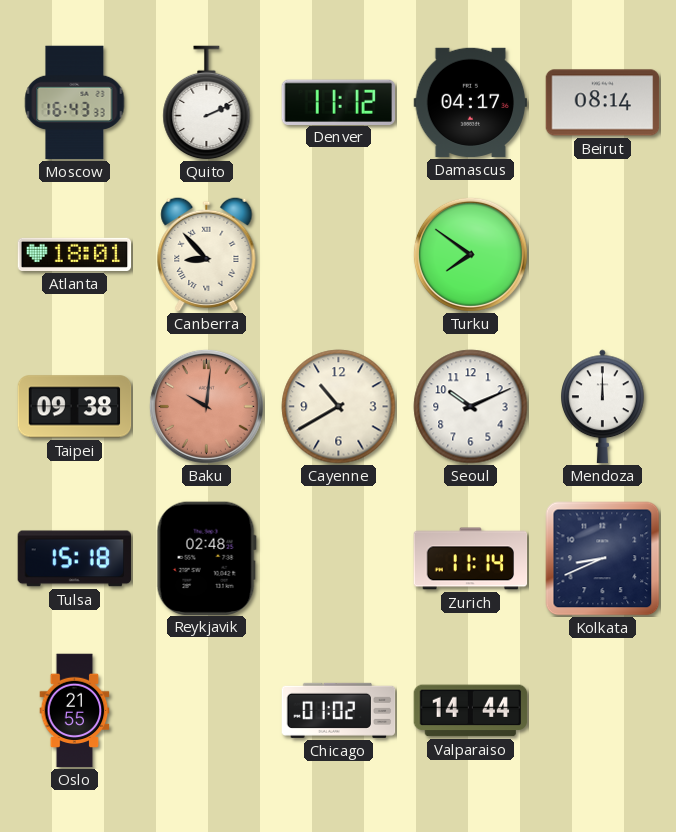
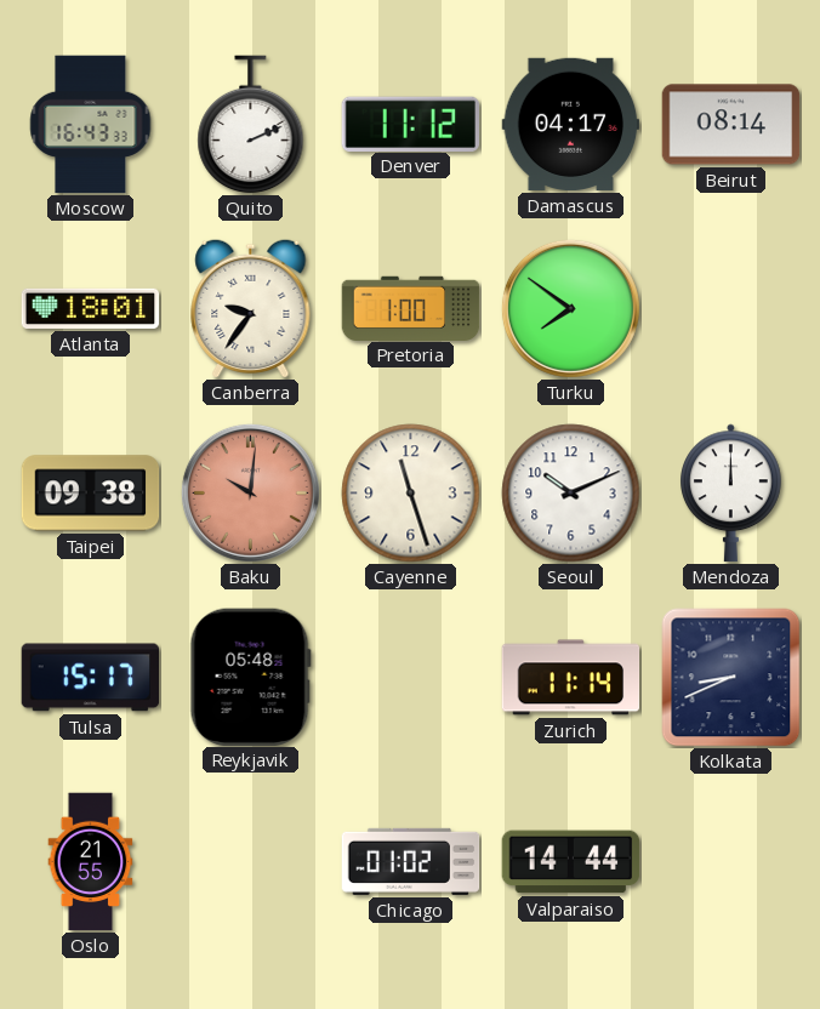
Canberra: 8:53 -> 9:36 (251, 308)
Pretoria: none -> 1:00 (411, 308)
Cayenne: 10:40 -> 11:27 (411, 494)
Tulsa: 15:18 -> 15:17 (91, 678)
Reykjavik: 02:48 -> 05:48 (250, 677)
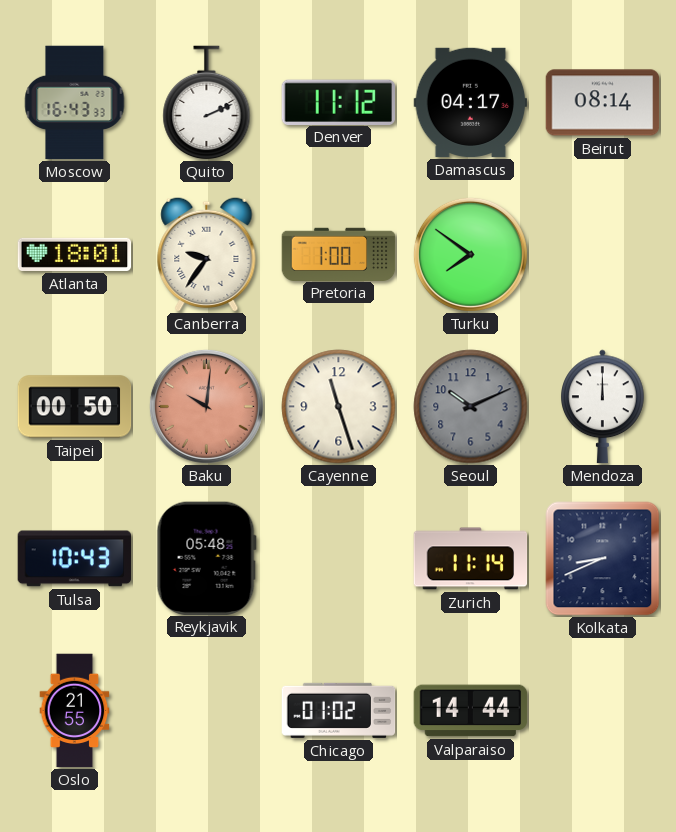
Taipei: 09:38 -> 00:50 (75, 407)
Seoul dial: white -> grey (471, 407)
Tulsa: 15:17 -> 10:43 (75, 559)
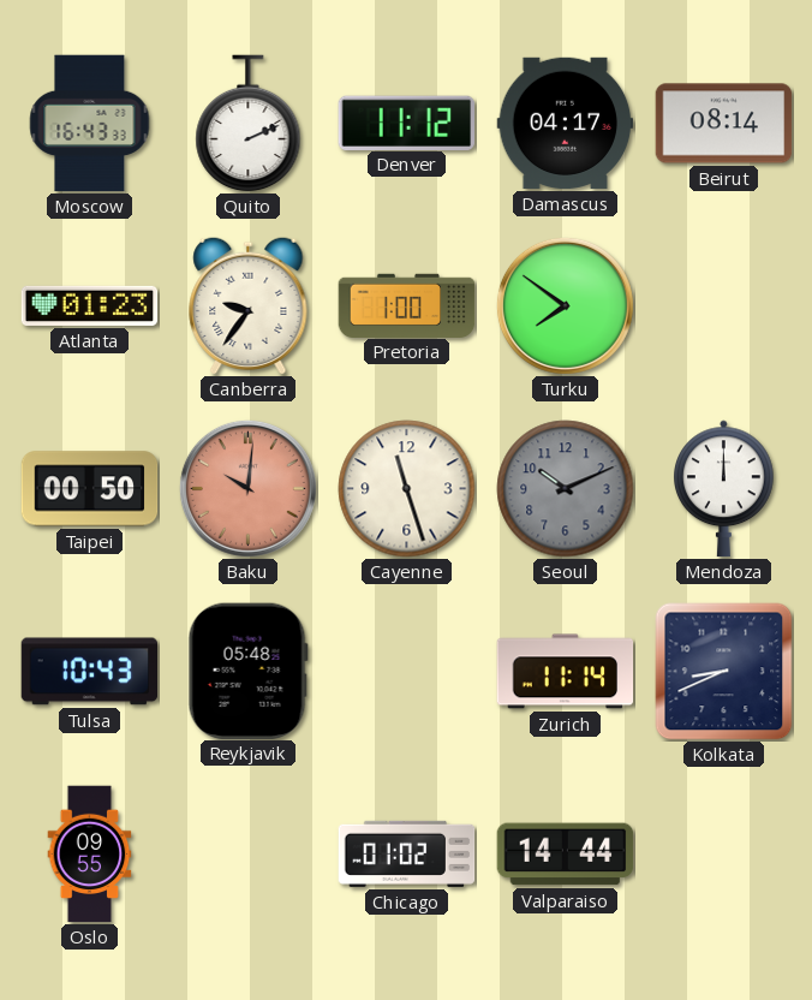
Atlanta: 18:01 -> 01:23 (90, 305)
Oslo: 21:55 -> 09:55 (90, 855)
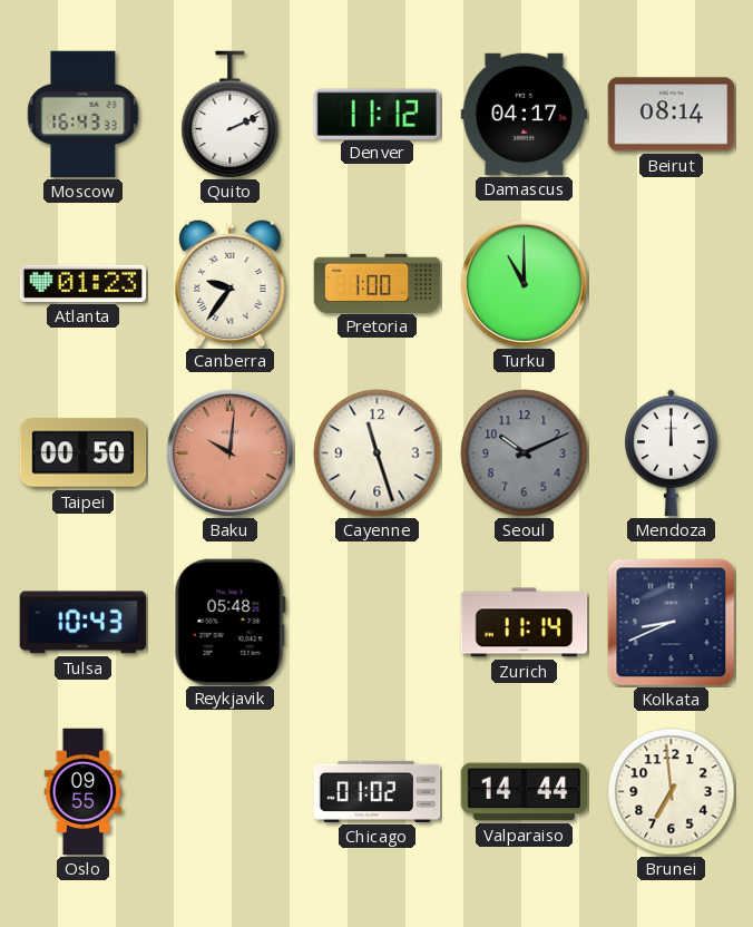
Turku: 7:51 -> 11:00 (524, 283)
Brunei: none -> 6:59 (672, 792)
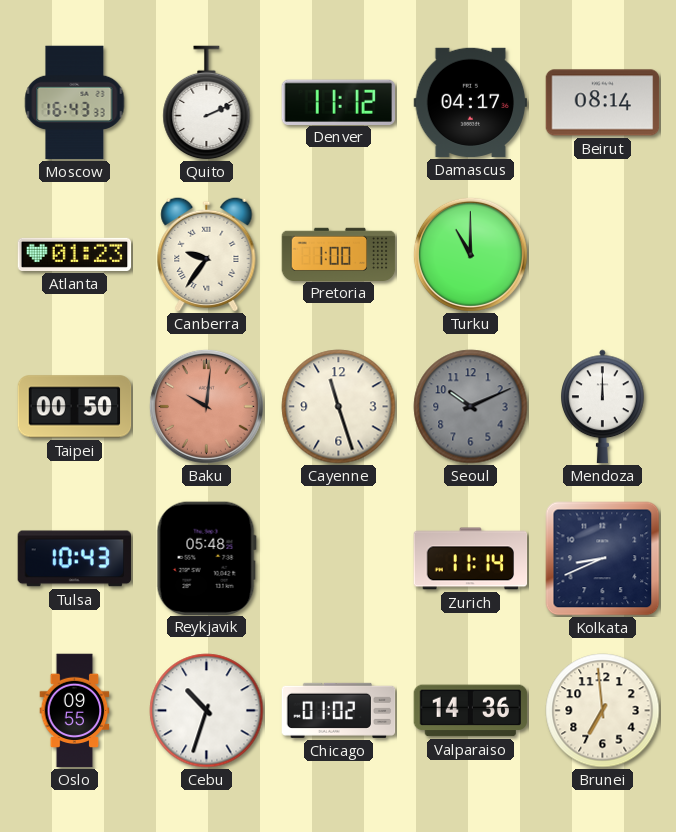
Cebu: none -> 10:33 (207, 711)
Valparaiso: 14:44 -> 14:36 (471, 711)
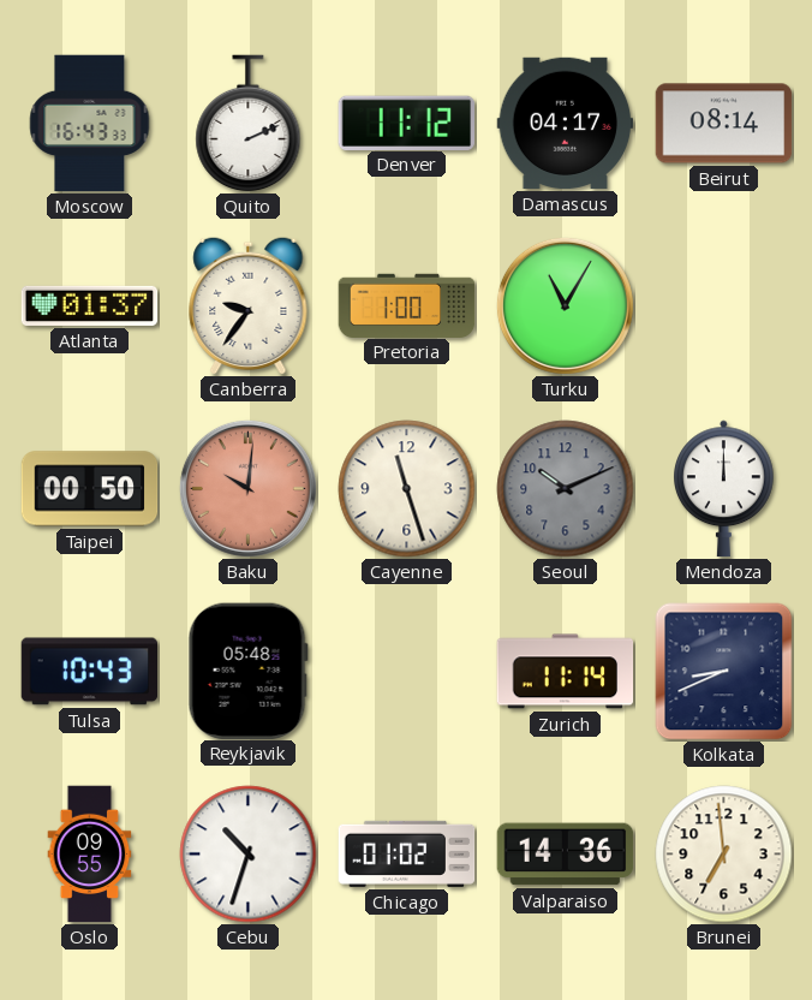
Atlanta: 01:23 -> 01:37 (90, 305)
Turku: 11:00 -> 11:05 (565, 305)
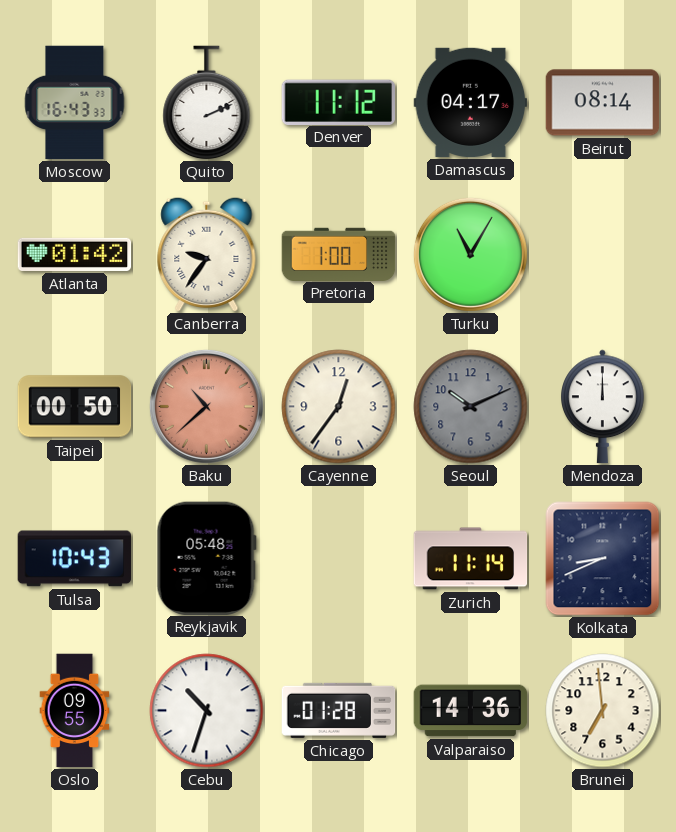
Atlanta: 01:37 -> 01:42 (75, 254)
Baku: 10:01 -> 10:38 (206, 406)
Cayenne: 11:27 -> 12:36 (339, 407)
Chicago: 01:02 -> 01:28 (339, 710)
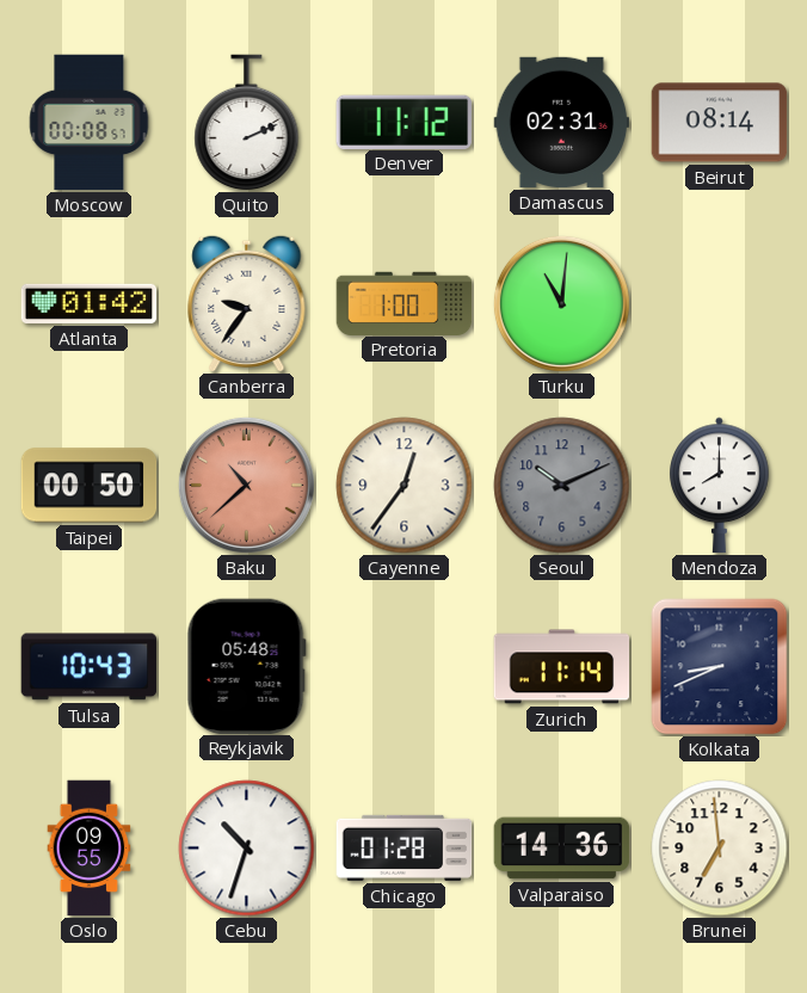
Moscow: 16:43 -> 00:08 (90, 123)
Damascus: 04:17 -> 02:31 (562, 122)
Turku: 11:05 -> 11:01 (561, 303)
Mendoza: 12:00 -> 8:00 (720, 486)
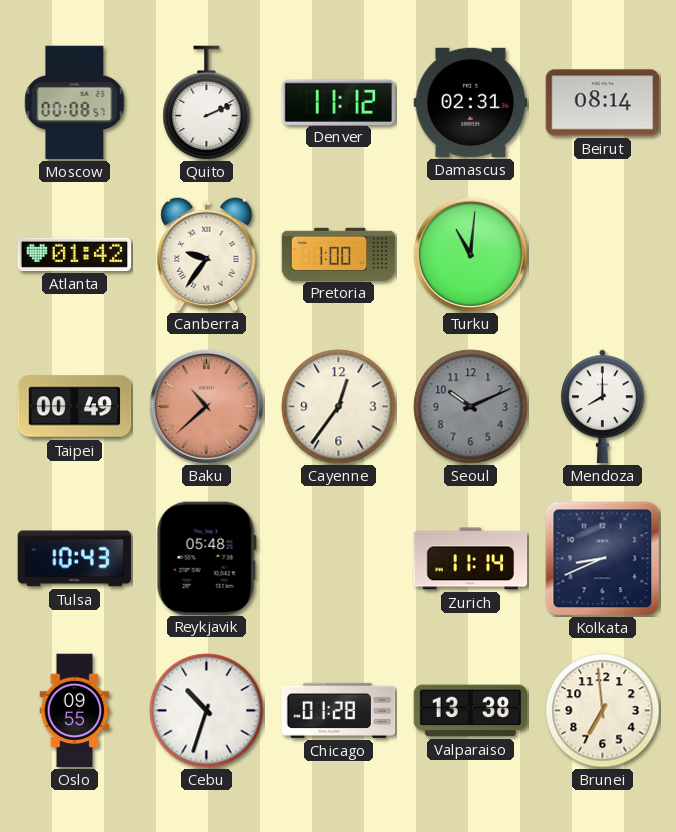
Taipei: 00:50 -> 00:49 (75, 407)
Valparaiso: 14:36 -> 13:38 (471, 711)
